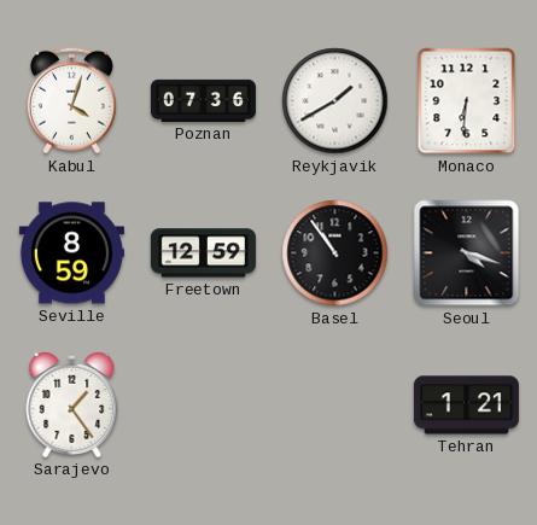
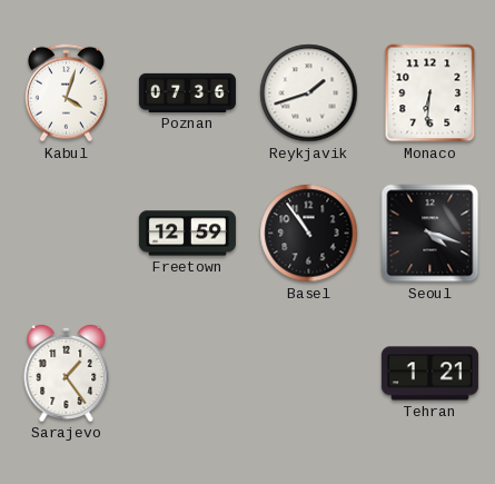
Reykjavik: 1:40 -> 1:42 (309, 93)
Seville: 8:59 -> none (71, 253)
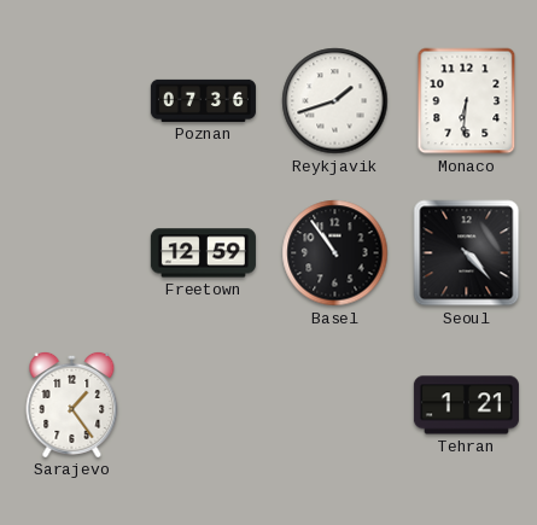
Kabul: 4:03 -> none (66, 93)
Seoul: 4:18 -> 4:23 (467, 253)
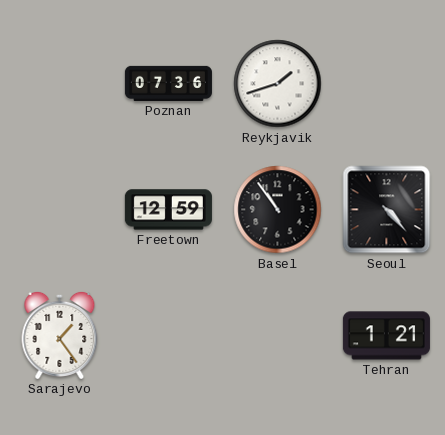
Monaco: 6:31 -> none (467, 101)
